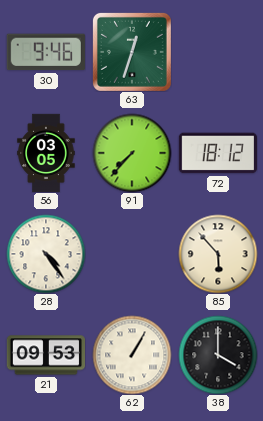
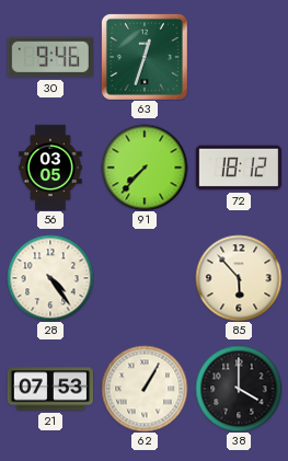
21: 09:53 -> 07:53 (49, 389)
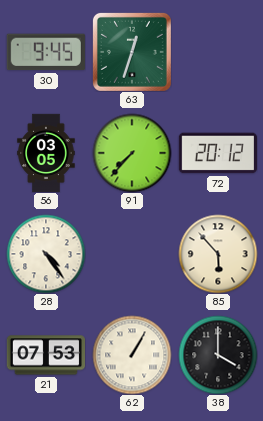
30: 9:46 -> 9:45 (46, 52)
72: 18:12 -> 20:12 (217, 153)
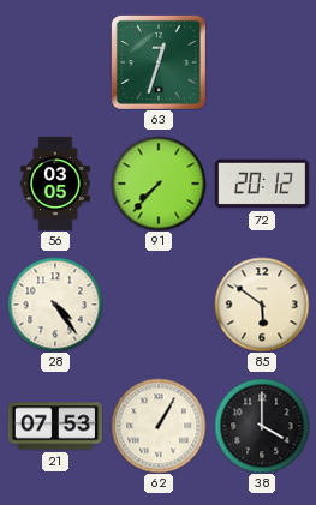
30: 9:45 -> none (46, 52)
85: 5:53 -> 5:51 (262, 305)
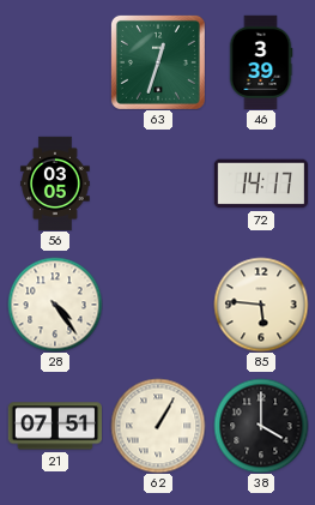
46: none -> 3:39 (261, 61)
91: 7:37 -> none (159, 184)
72: 20:12 -> 14:17 (260, 184)
85: 5:51 -> 5:46 (261, 305)
21: 07:53 -> 07:51 (54, 426)
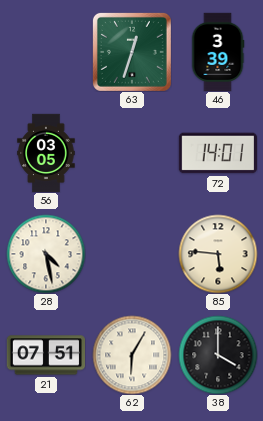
72: 14:17 -> 14:01 (217, 153)
28: 4:24 -> 4:28 (46, 254)
62: 1:05 -> 6:05 (132, 355)
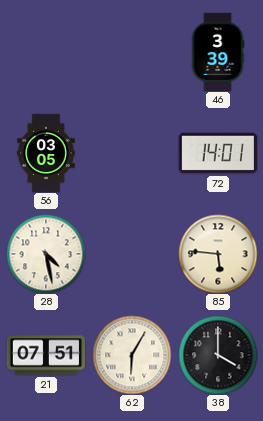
63: 12:33 -> none (132, 52)
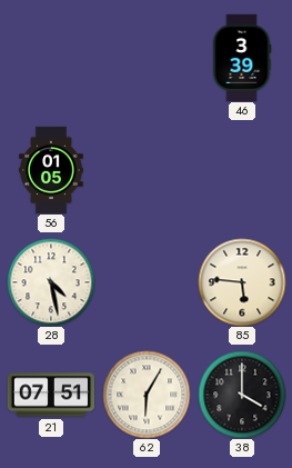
56: 03:05 -> 01:05 (51, 170)
72: 14:01 -> none (217, 153)
